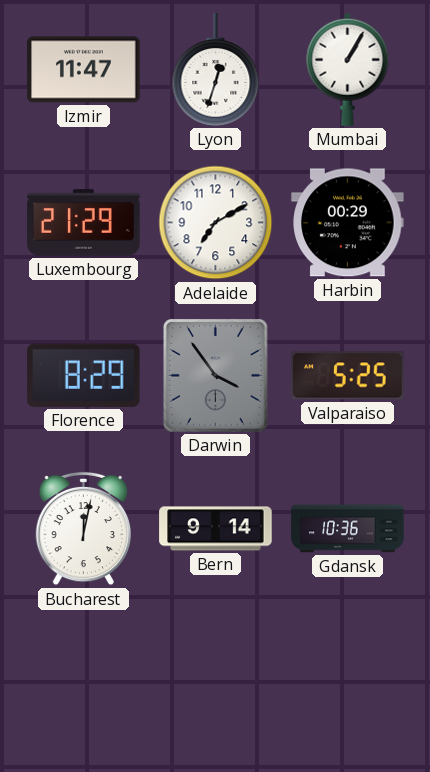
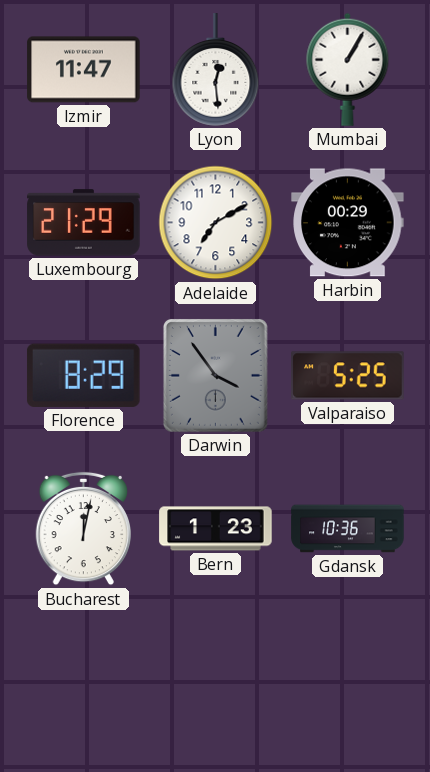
Lyon: 12:33 -> 12:29 (216, 70)
Bern: 9:14 -> 1:23 (216, 529)
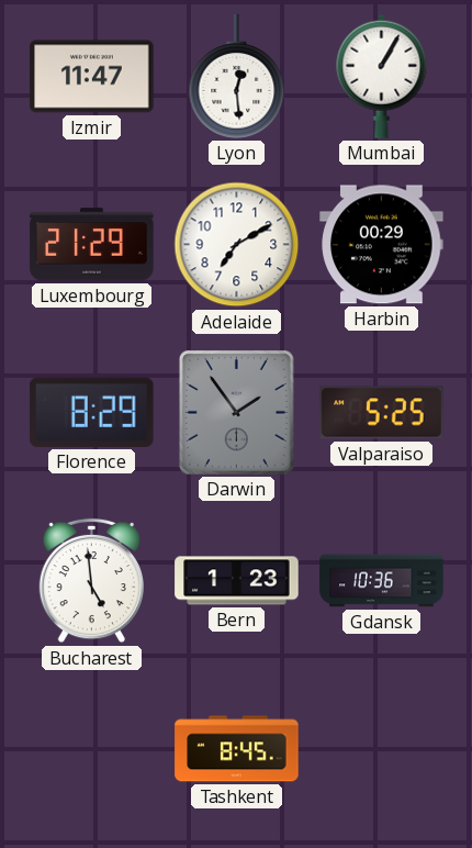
Darwin: 3:54 -> 1:54 (236, 412)
Bucharest: 12:02 -> 4:59 (91, 581)
Tashkent: none -> 8:45 (237, 749)
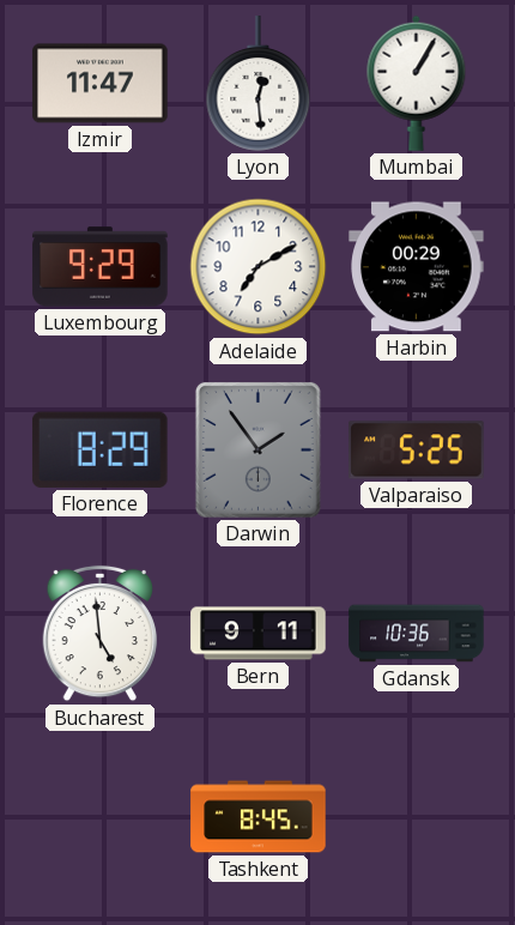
Luxembourg: 21:29 -> 9:29 (101, 267)
Bern: 1:23 -> 9:11 (259, 634)
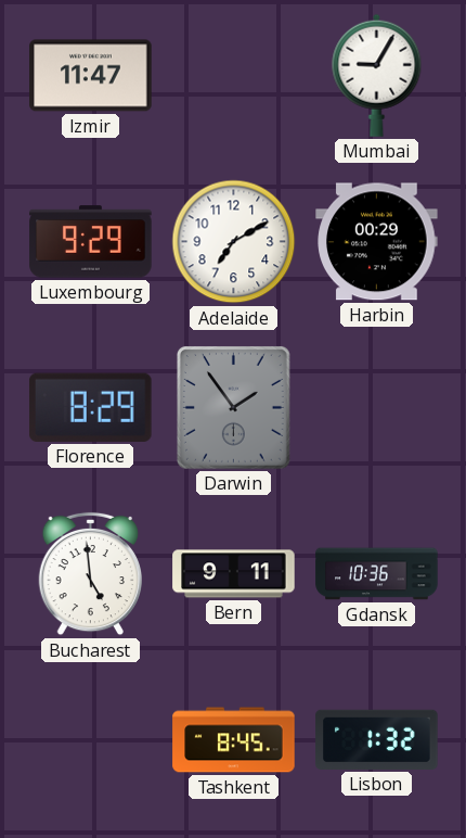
Lyon: 12:29 -> none (259, 84)
Mumbai: 1:05 -> 9:05 (377, 75)
Valparaiso: 5:25 -> none (417, 451)
Lisbon: none -> 1:32 (377, 739)
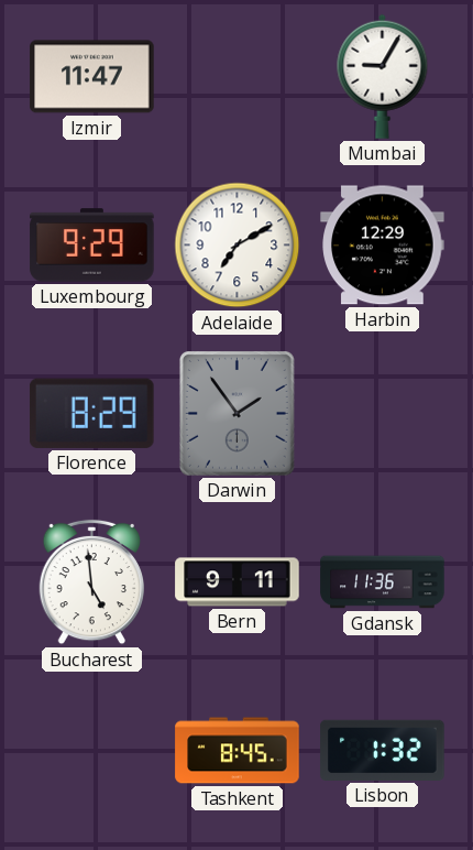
Harbin: 00:29 -> 12:29 (383, 246)
Gdansk: 10:36 -> 11:36 (383, 582)
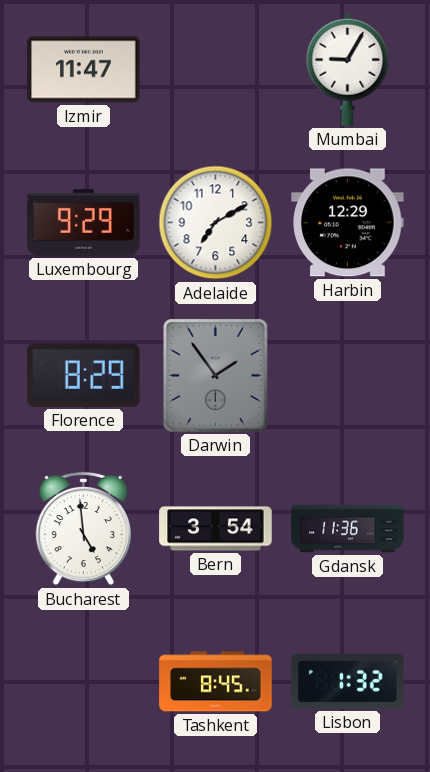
Bern: 9:11 -> 3:54 (216, 529)
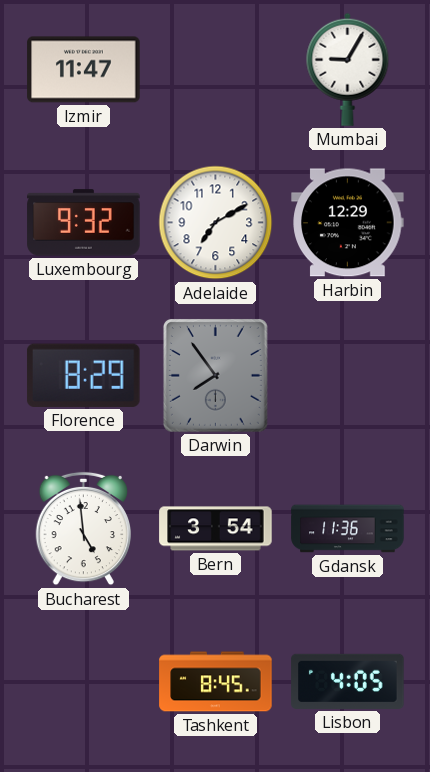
Luxembourg: 9:29 -> 9:32 (84, 223)
Darwin: 1:54 -> 7:54 (215, 375)
Lisbon: 1:32 -> 4:05 (348, 681)
